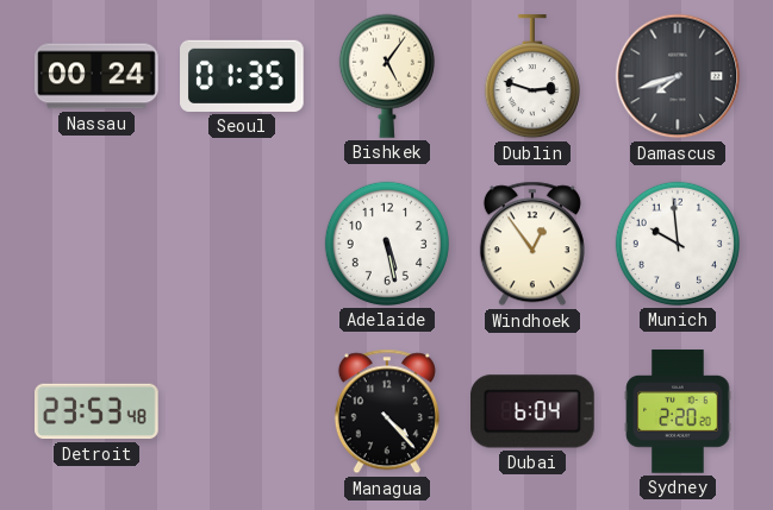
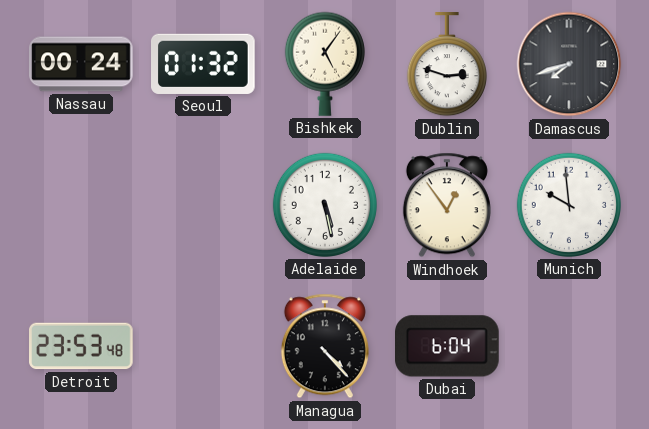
Seoul: 01:35 -> 01:32 (204, 64)
Sydney: 2:20 -> none (678, 411)
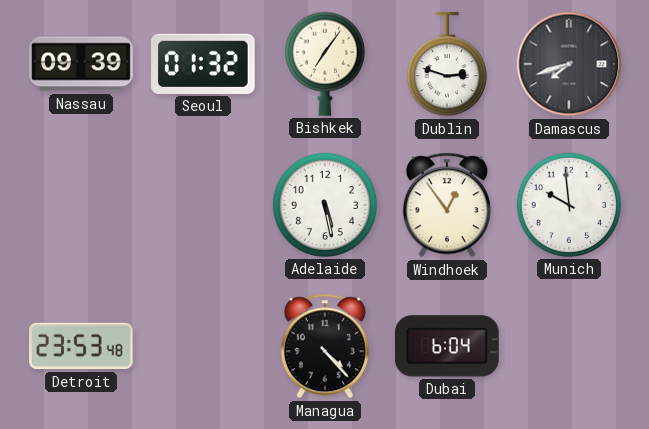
Nassau: 00:24 -> 09:39 (81, 64)
Bishkek: 5:06 -> 7:06 (325, 64)
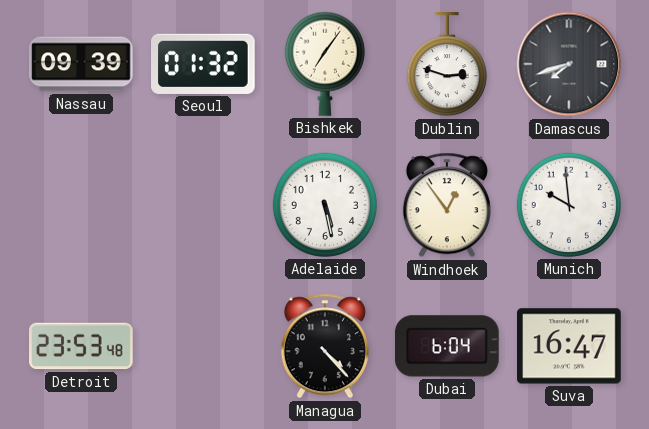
Suva: none -> 16:47 (569, 346)
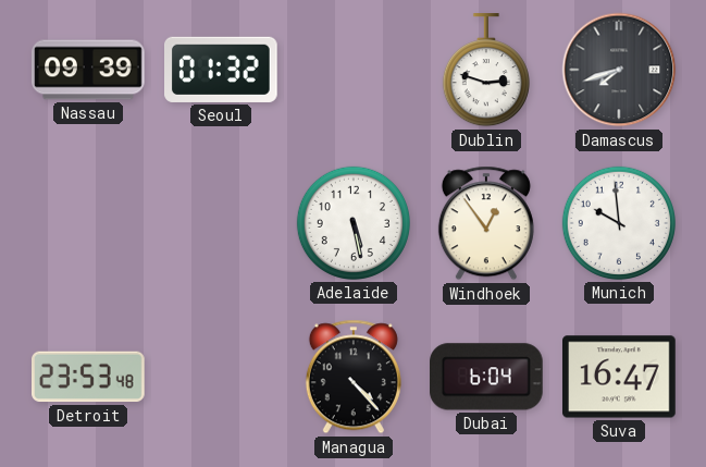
Bishkek: 7:06 -> none (325, 64)
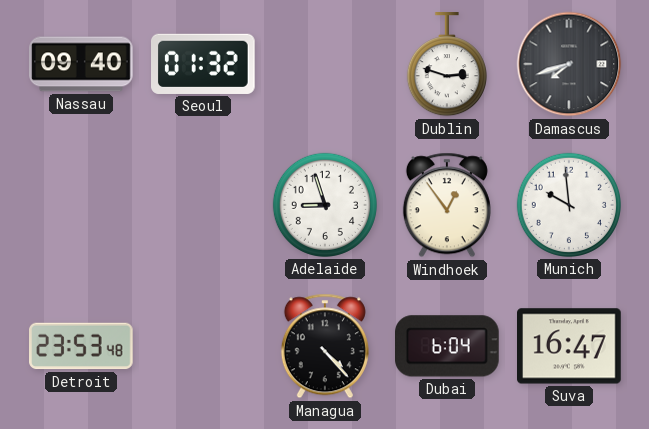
Nassau: 09:39 -> 09:40 (81, 64)
Adelaide: 5:28 -> 8:57 (325, 205)
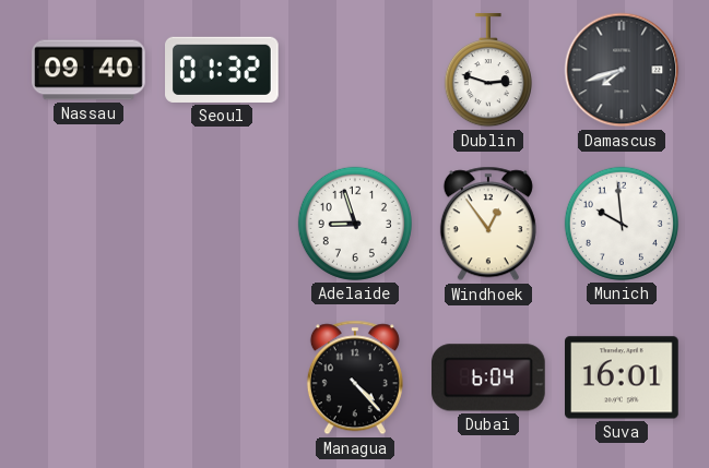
Detroit: 23:53 -> none (82, 346)
Suva: 16:47 -> 16:01 (622, 377)
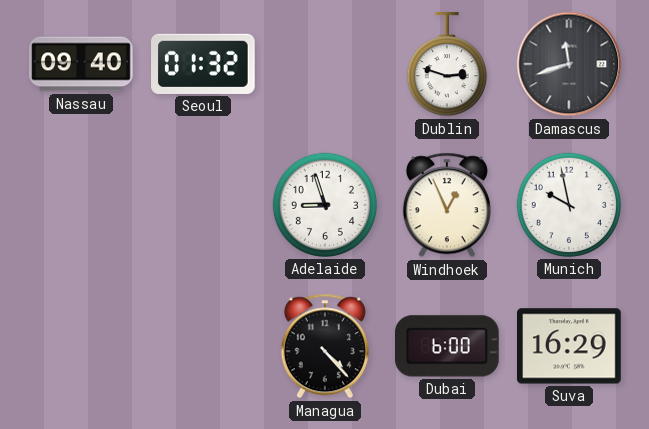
Damascus: 7:42 -> 11:42 (569, 64)
Windhoek: 12:54 -> 12:56 (447, 205)
Munich: 9:59 -> 9:58 (569, 205)
Dubai: 6:04 -> 6:00 (448, 346)
Suva: 16:01 -> 16:29 (569, 346)
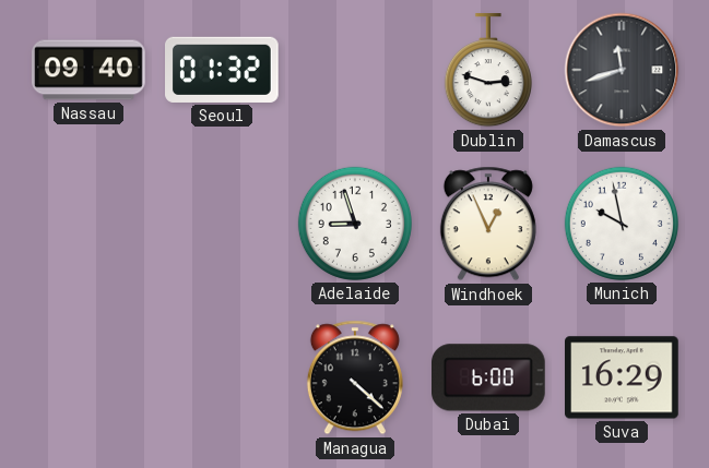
Managua: 4:23 -> 4:22 (355, 377)
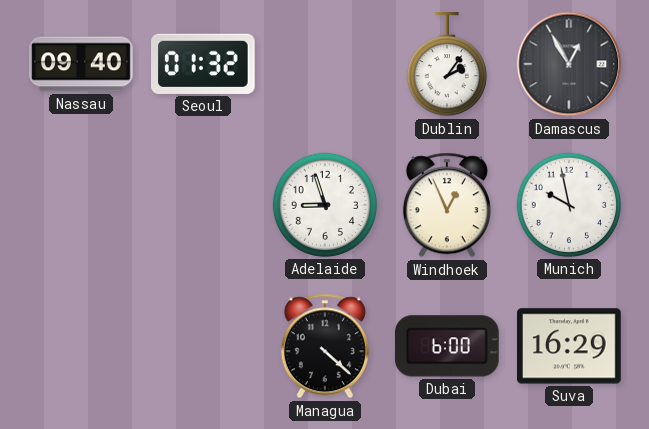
Dublin: 2:48 -> 2:06 (447, 65)
Damascus: 11:42 -> 12:55 (569, 64)
